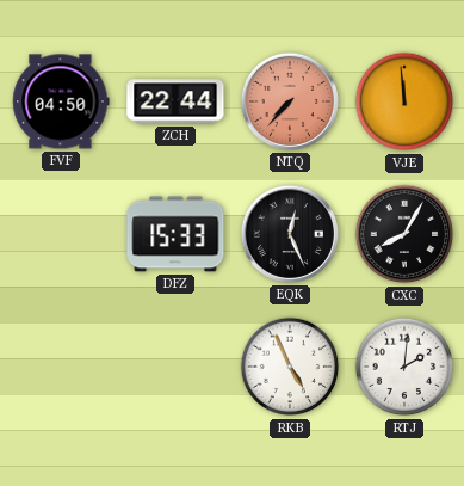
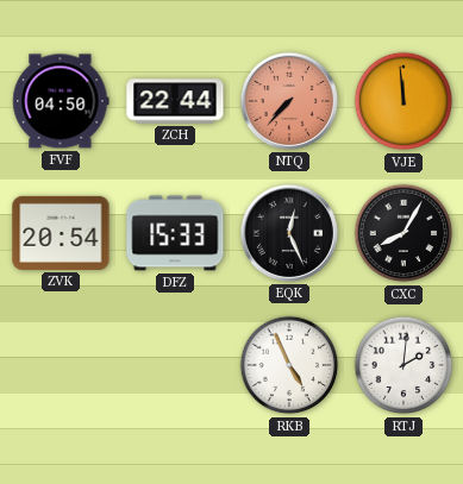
ZVK: none -> 20:54 (61, 233)
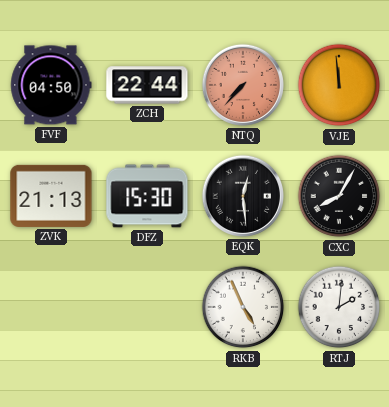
ZVK: 20:54 -> 21:13 (51, 196)
DFZ: 15:33 -> 15:30 (147, 196)
EQK: 12:26 -> 12:29 (243, 196)
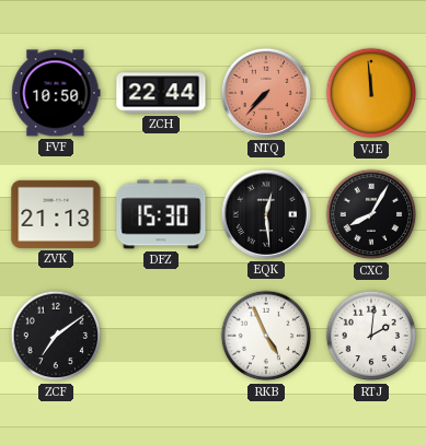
FVF: 04:50 -> 10:50 (56, 93)
ZCF: none -> 7:09 (56, 336)
